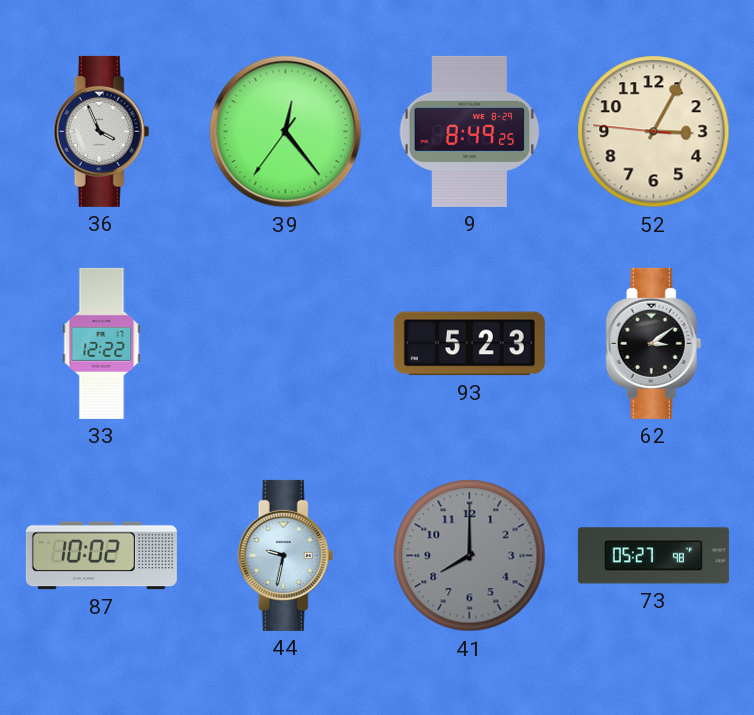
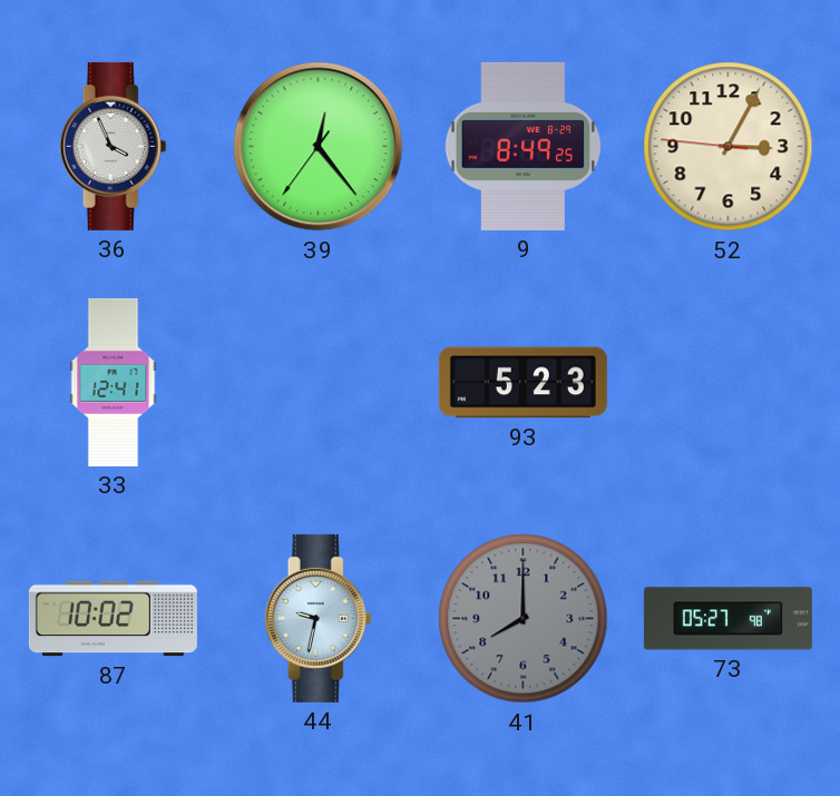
33: 12:22 -> 12:41 (114, 382)
62: 3:09 -> none (654, 343)
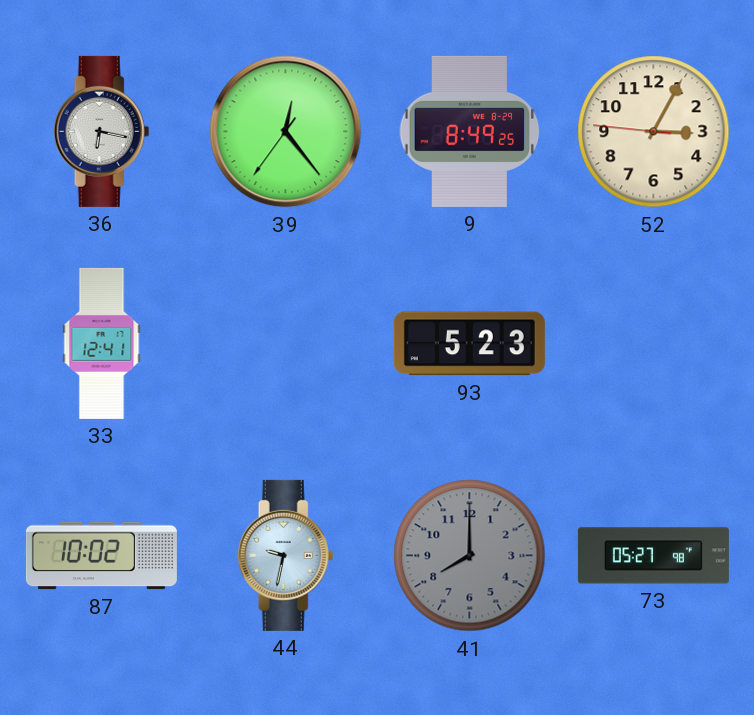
36: 3:56 -> 6:17 (102, 131)
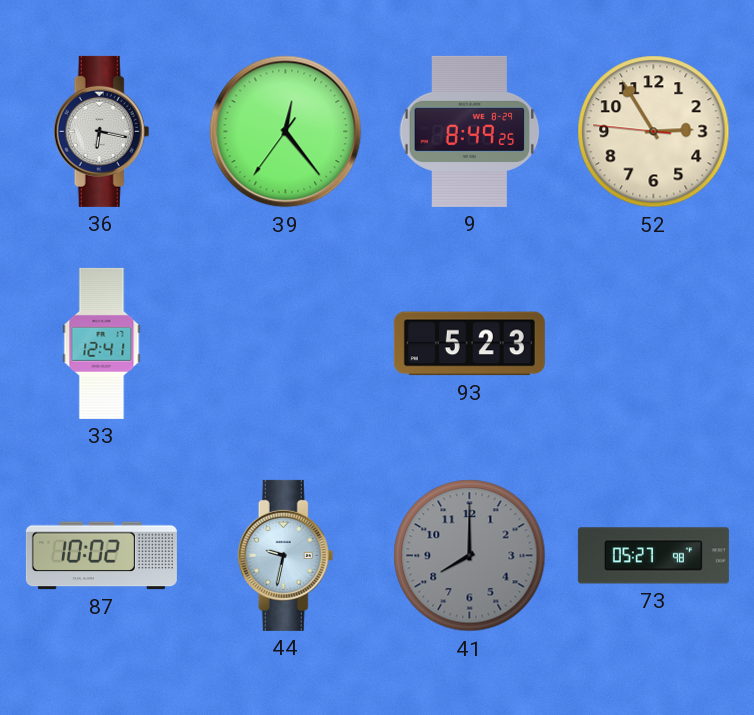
52: 3:04 -> 2:54 (654, 132)
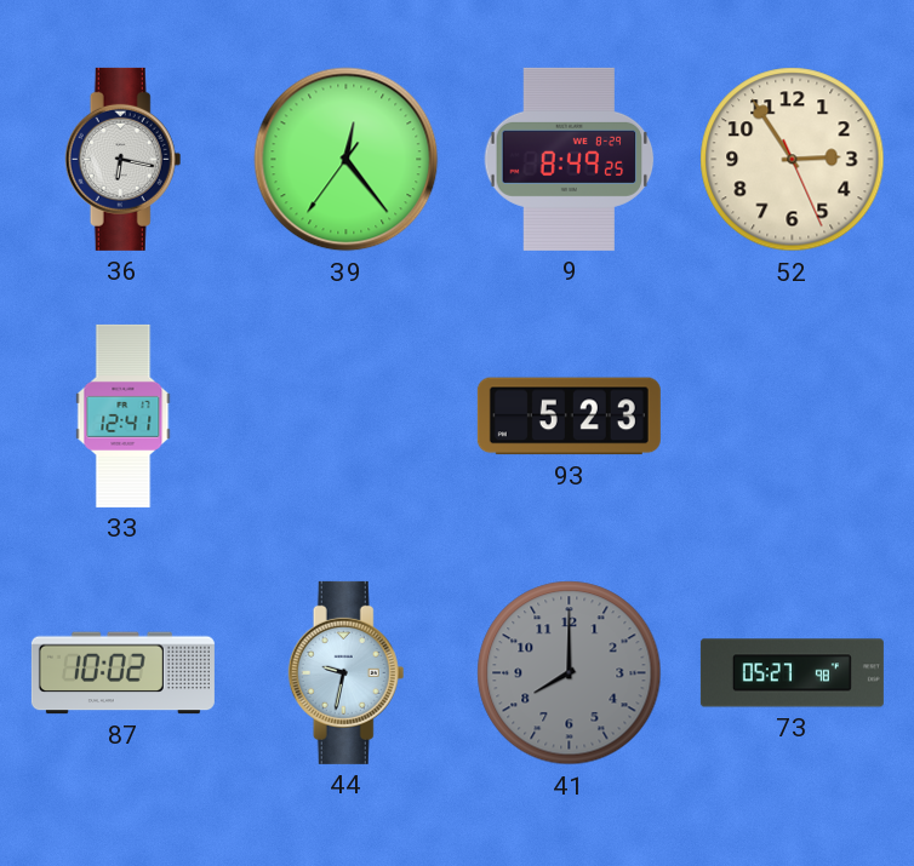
52: 2:54:46 -> 2:54:26 (793, 160)
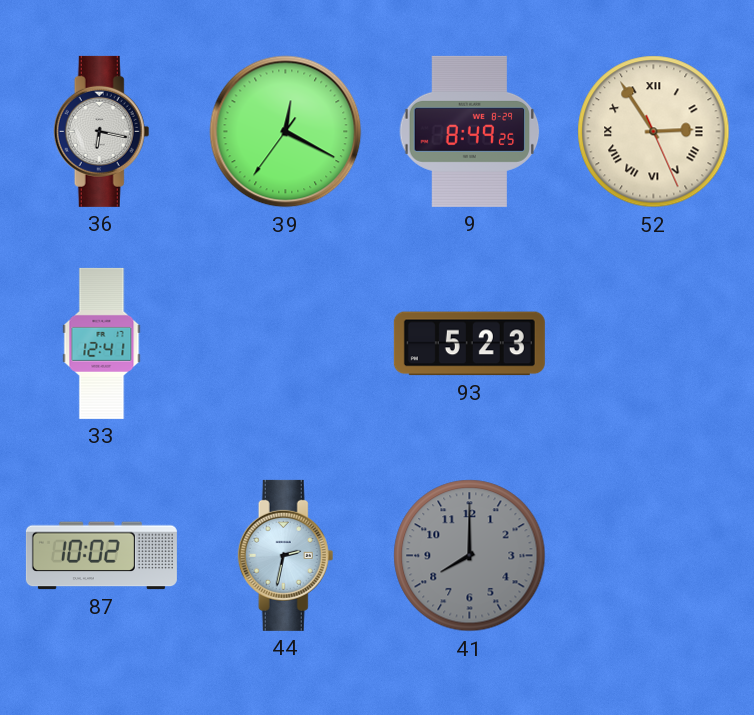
39: 12:23 -> 12:19 (286, 132)
52 numerals: Arabic -> Roman (654, 132)
44: 9:32 -> 2:32 (286, 555)
73: 05:27 -> none (792, 673)
